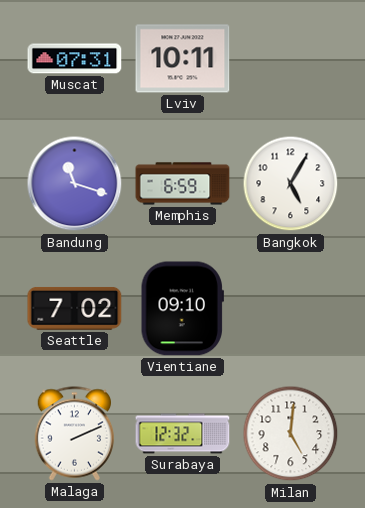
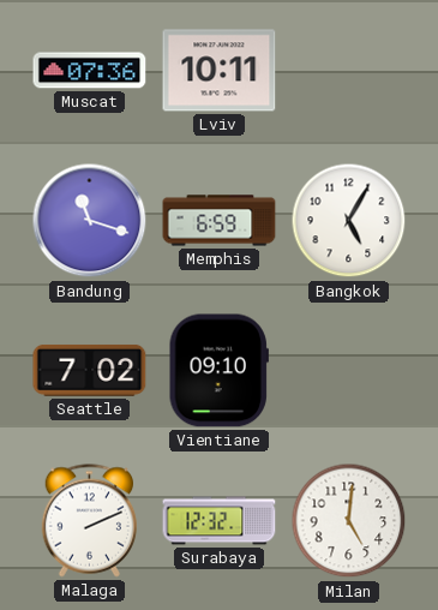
Muscat: 07:31 -> 07:36 (90, 71)
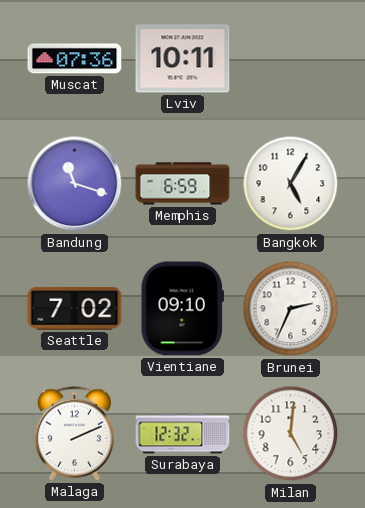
Brunei: none -> 2:34 (291, 309)
